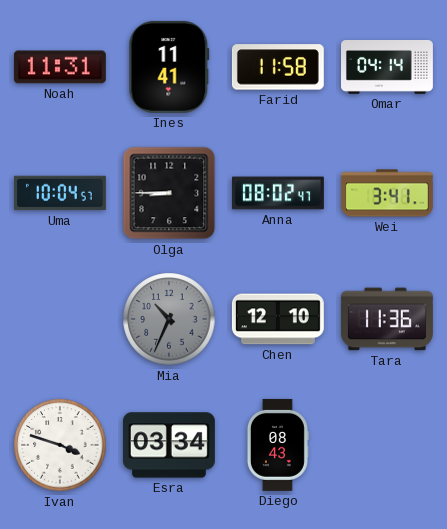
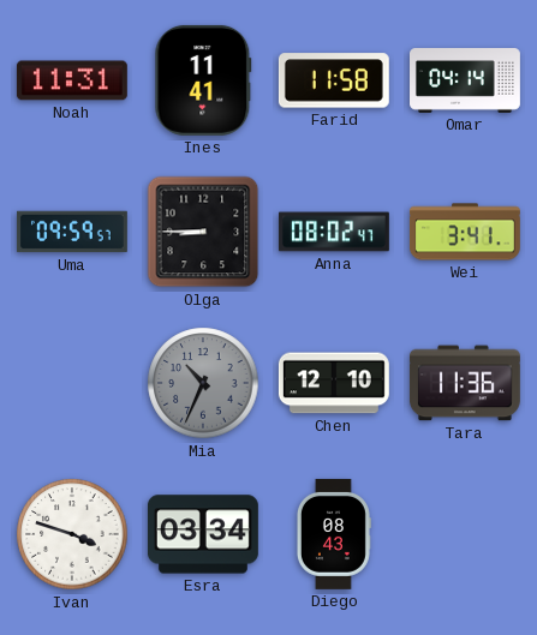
Uma: 10:04 -> 09:59 (72, 232)
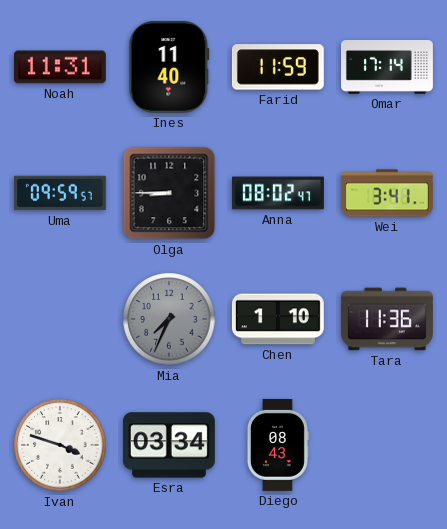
Ines: 11:41 -> 11:40 (169, 67)
Farid: 11:58 -> 11:59 (278, 67)
Omar: 04:14 -> 17:14 (388, 68)
Mia: 10:34 -> 7:34 (169, 319)
Chen: 12:10 -> 1:10 (278, 319)
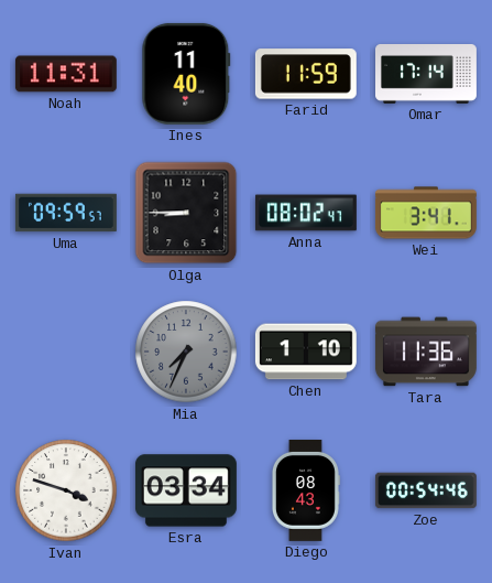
Zoe: none -> 00:54 (426, 490)
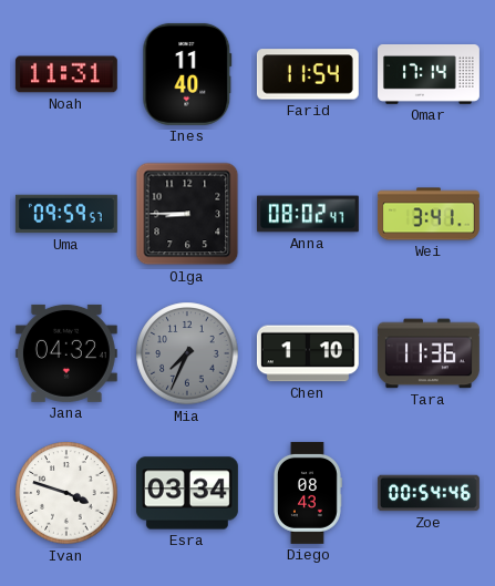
Farid: 11:59 -> 11:54 (308, 74)
Jana: none -> 04:32 (66, 353)
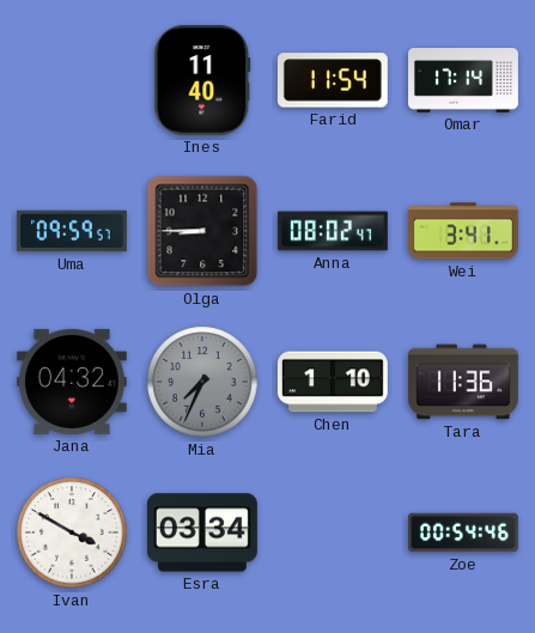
Noah: 11:31 -> none (66, 74)
Ivan: 3:48 -> 3:50 (72, 532)
Diego: 08:43 -> none (307, 493)
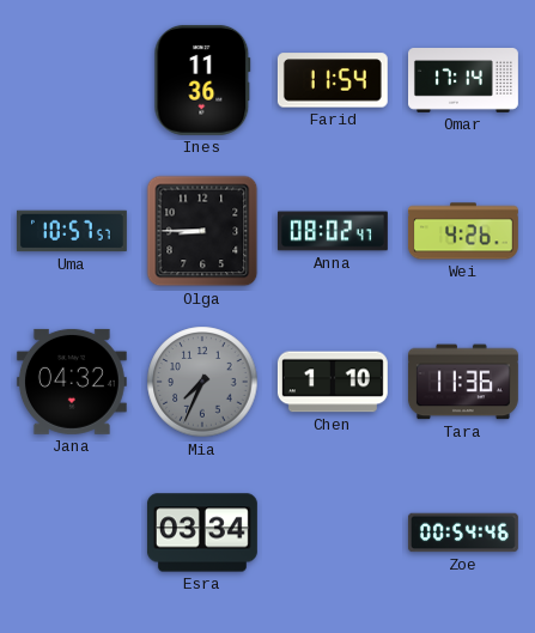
Ines: 11:40 -> 11:36 (202, 80)
Uma: 09:59 -> 10:57 (72, 231)
Wei: 3:41 -> 4:26 (463, 231)
Ivan: 3:50 -> none (72, 532)
